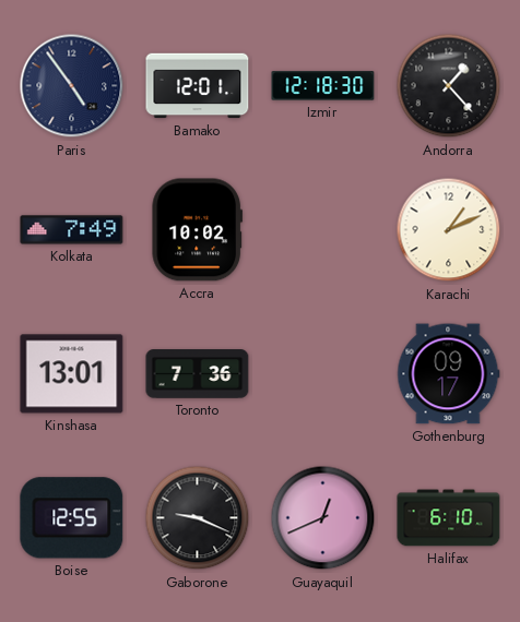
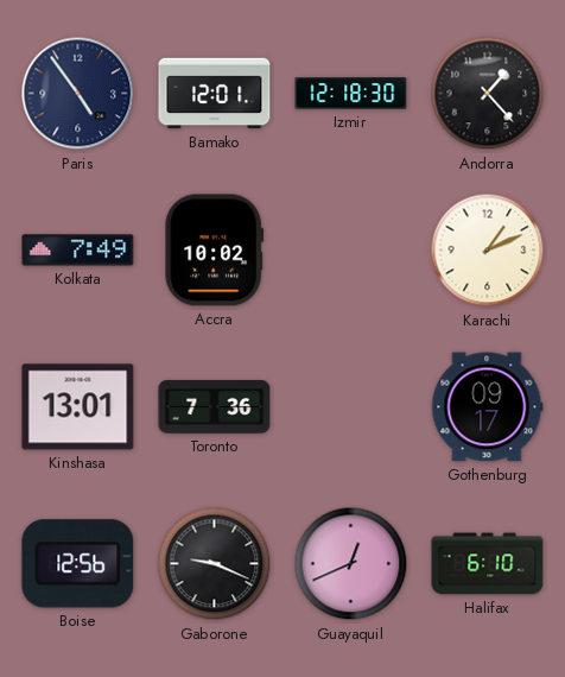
Boise: 12:55 -> 12:56 (78, 564)
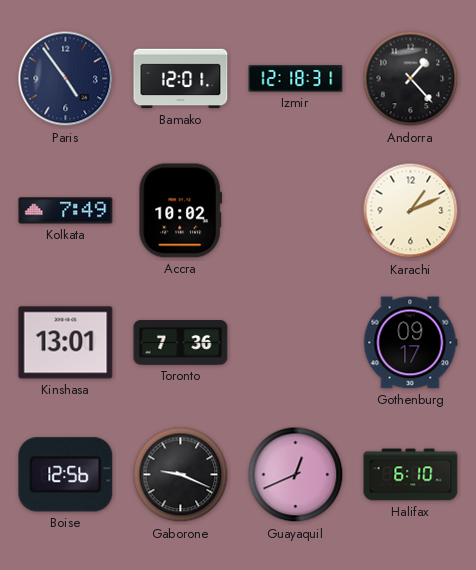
Izmir: 12:18:30 -> 12:18:31 (296, 79)
